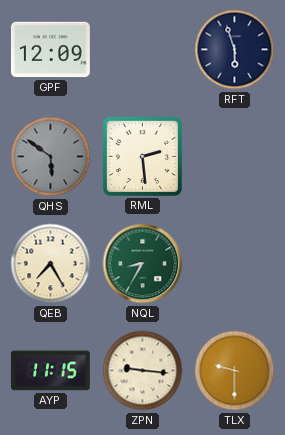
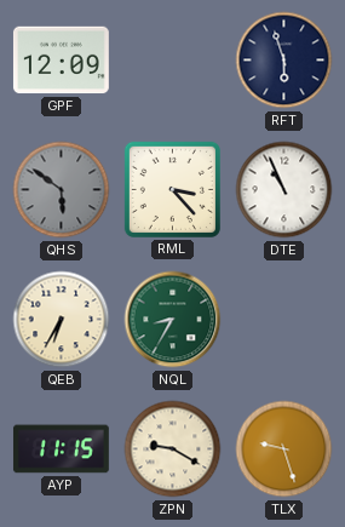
RML: 2:29 -> 3:23 (172, 189)
DTE: none -> 10:56 (284, 190)
QEB: 7:25 -> 6:35 (62, 320)
ZPN: 9:16 -> 9:20 (173, 449)
TLX: 9:30 -> 9:27 (284, 449)
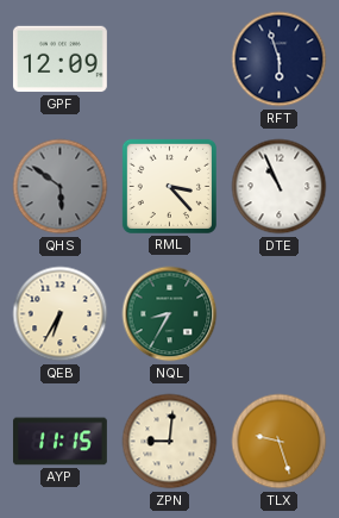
ZPN: 9:20 -> 9:01 (170, 442)
